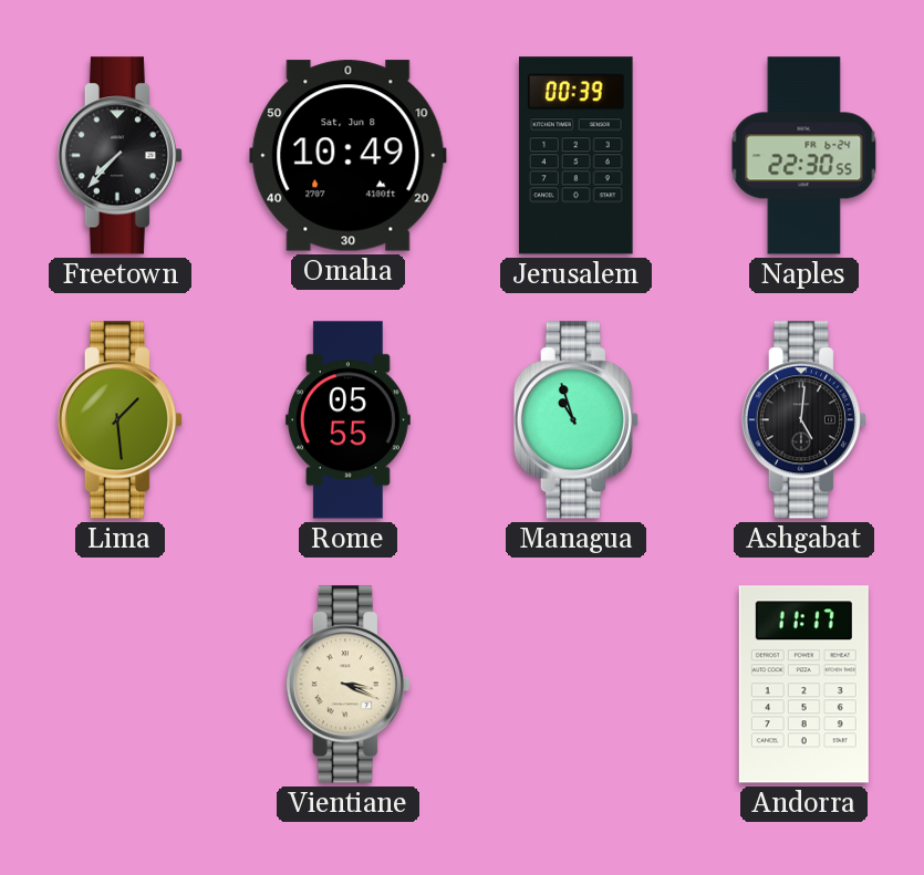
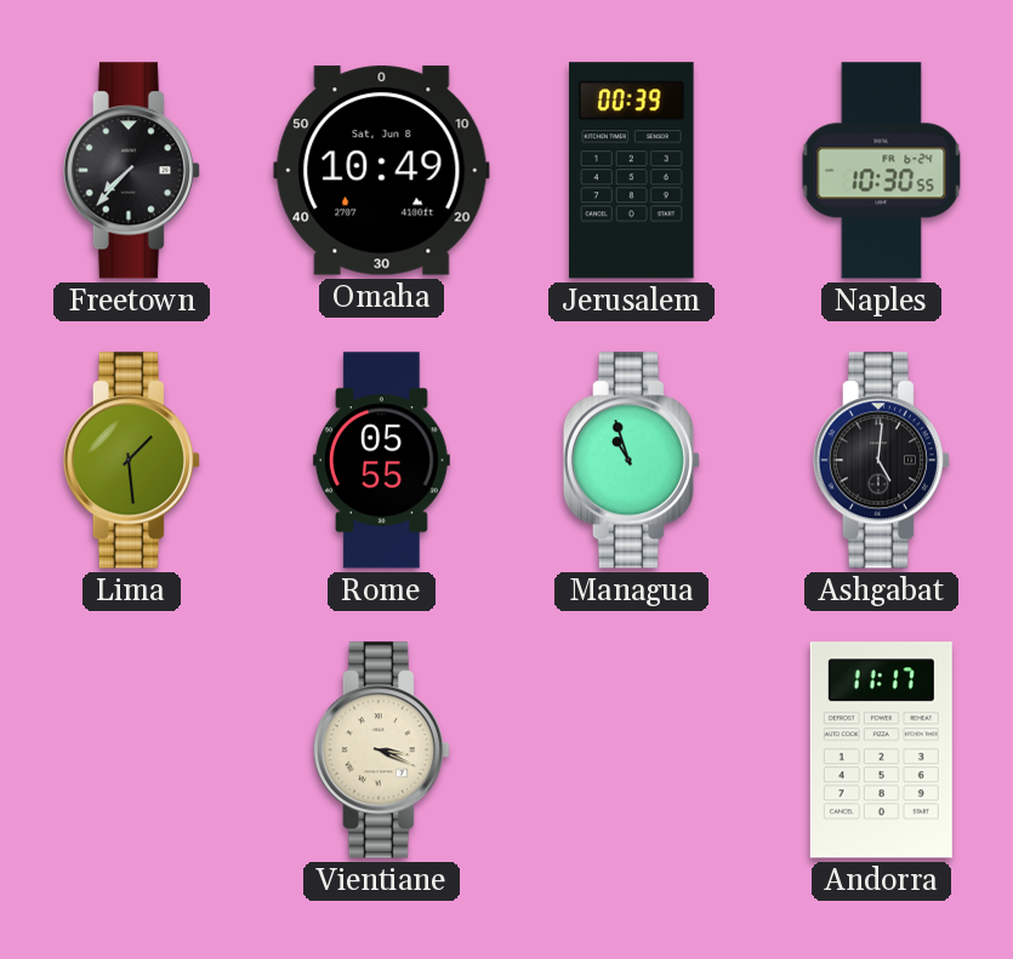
Naples: 22:30 -> 10:30 (882, 171)
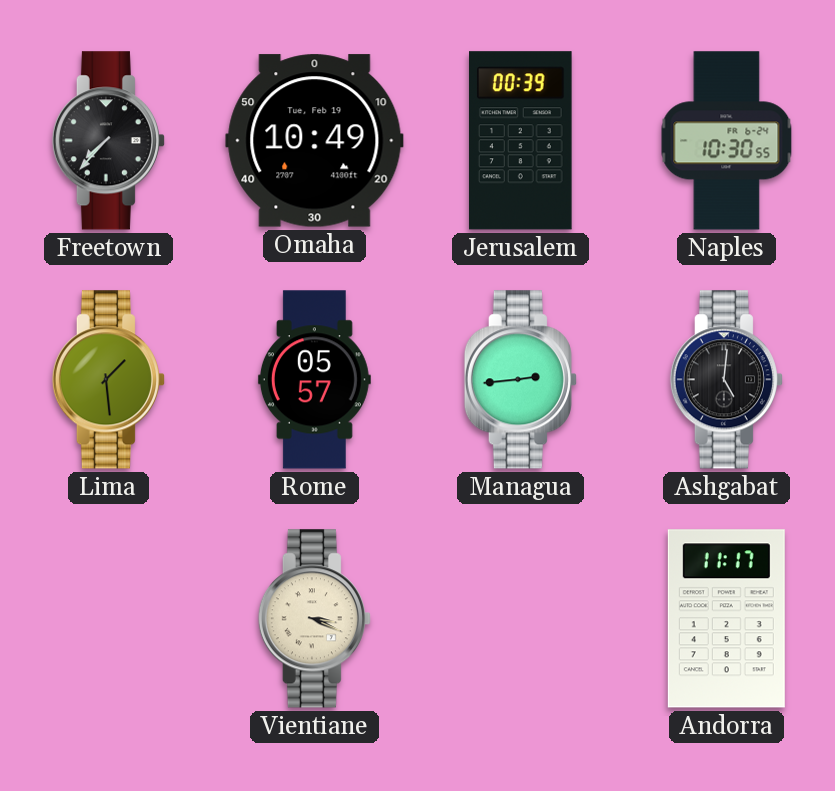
Omaha date: Sat, Jun 8 -> Tue, Feb 19 (315, 141)
Rome: 05:55 -> 05:57 (314, 380)
Managua: 10:57 -> 2:44 (520, 380)
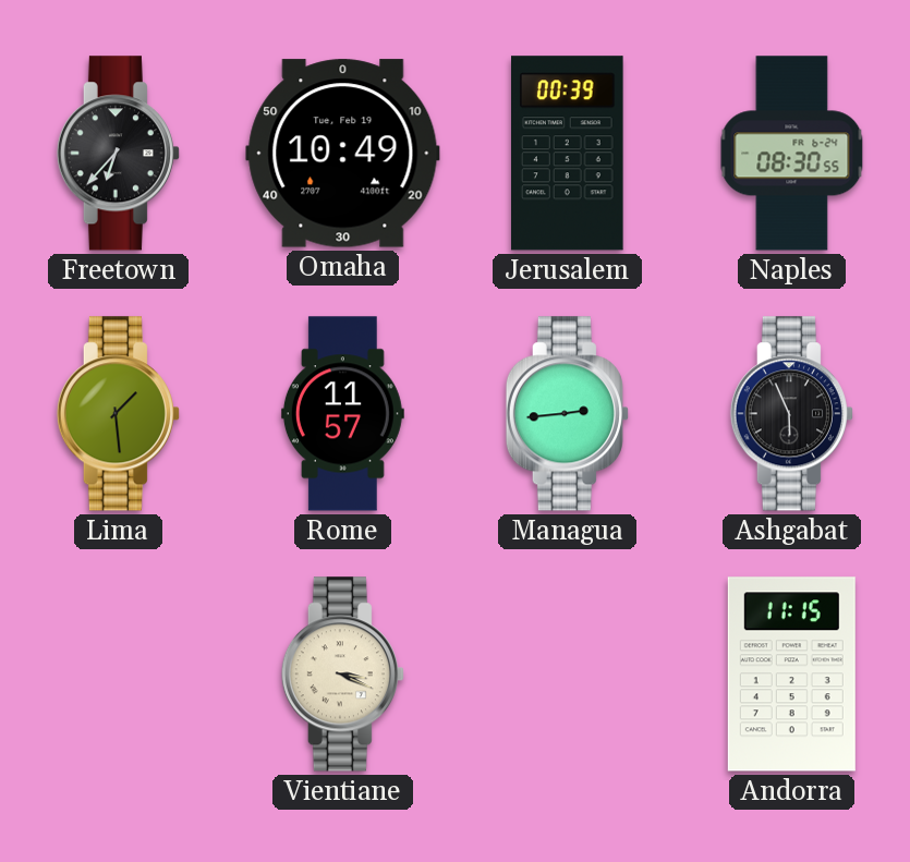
Freetown: 7:37 -> 6:37 (118, 154)
Naples: 10:30 -> 08:30 (792, 154)
Rome: 05:57 -> 11:57 (342, 414)
Ashgabat: 5:01 -> 5:56 (791, 414)
Andorra: 11:17 -> 11:15 (791, 675)
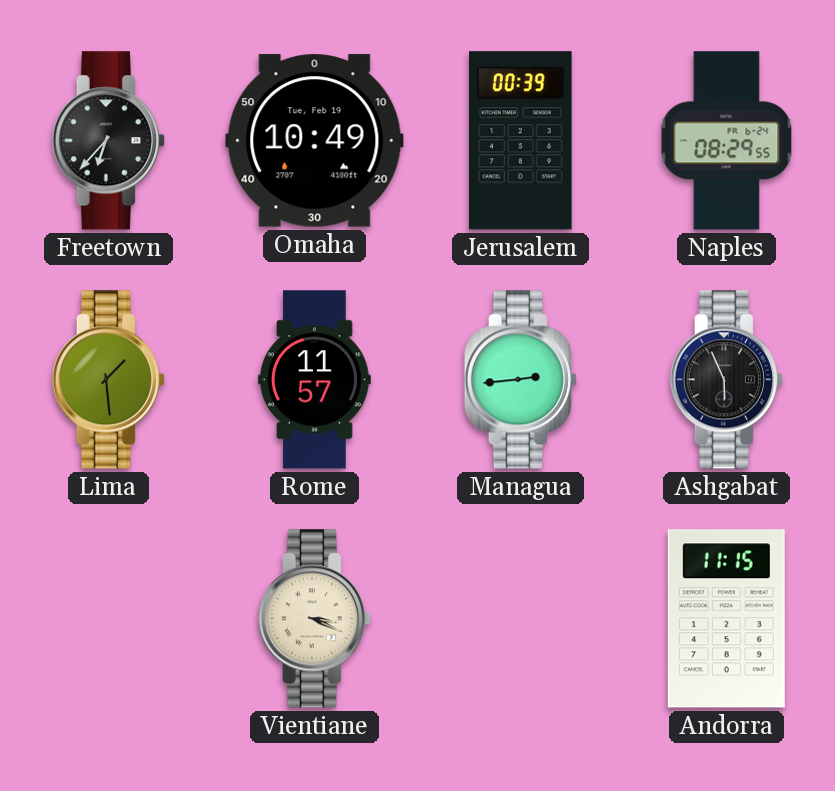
Naples: 08:30 -> 08:29 (727, 141)
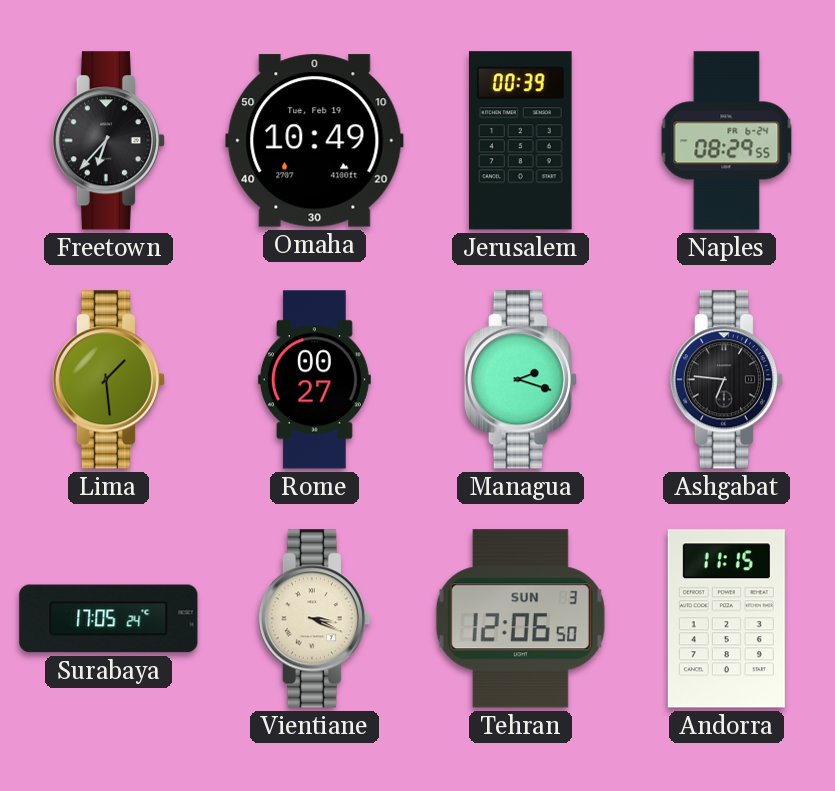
Rome: 11:57 -> 00:27 (314, 380)
Managua: 2:44 -> 2:18 (520, 380)
Ashgabat: 5:56 -> 6:46 (726, 380)
Surabaya: none -> 17:05 (109, 619)
Tehran: none -> 12:06 (520, 619)
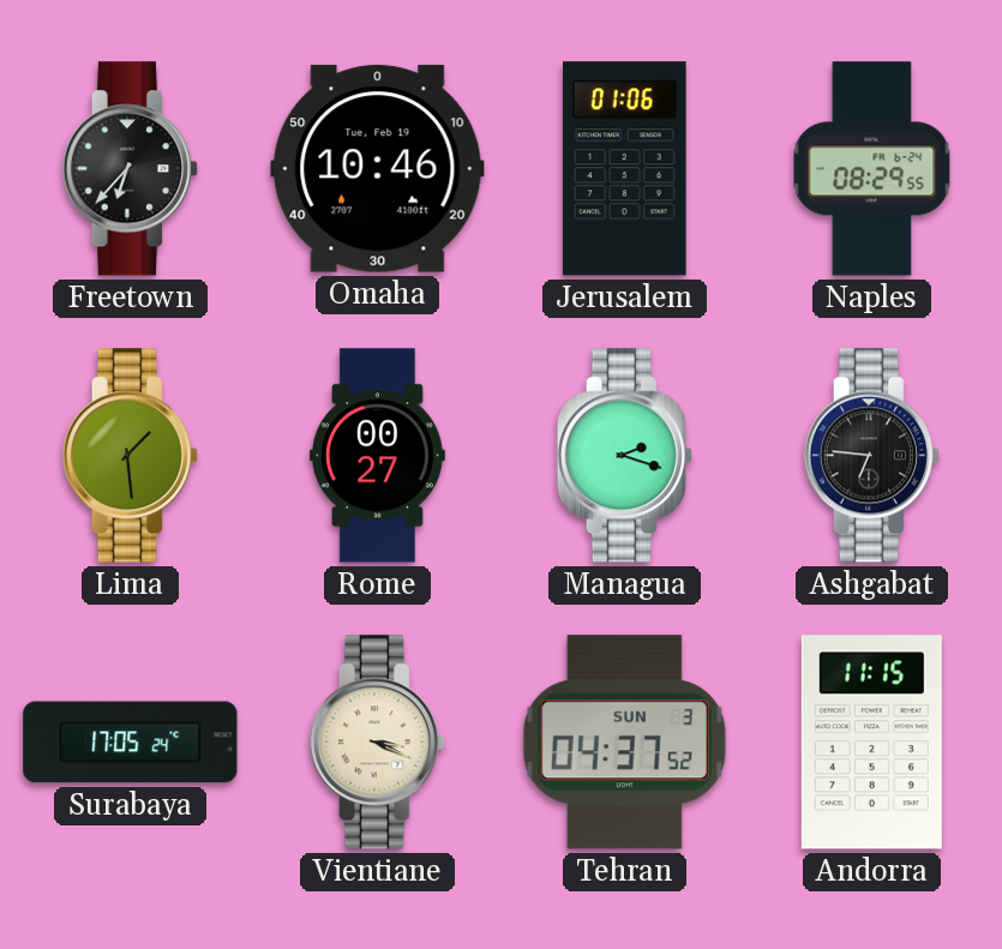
Omaha: 10:49 -> 10:46 (378, 169)
Jerusalem: 00:39 -> 01:06 (625, 169)
Tehran: 12:06 -> 04:37 (624, 743)
